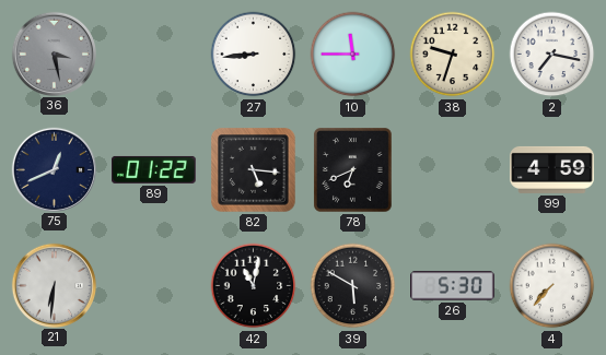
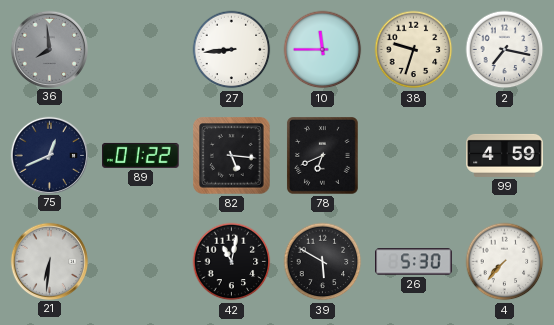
36: 3:28 -> 7:59 (49, 49)
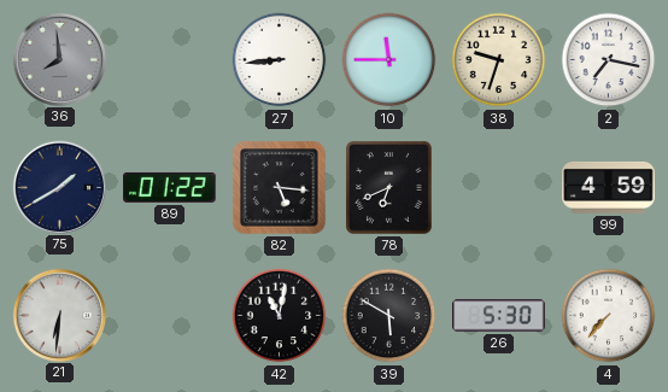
75: 12:41 -> 1:40 (59, 187)
